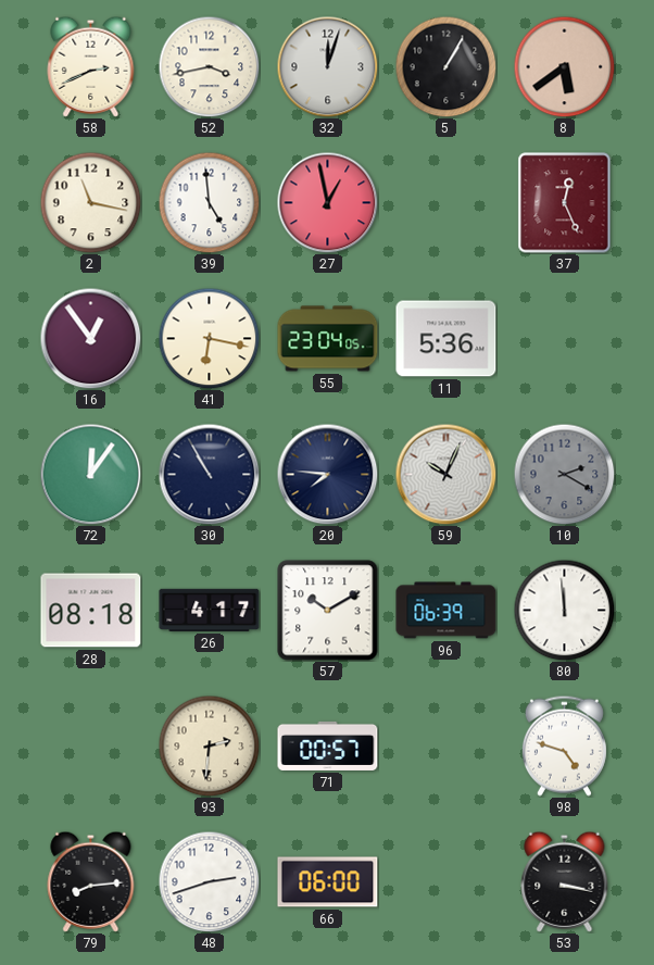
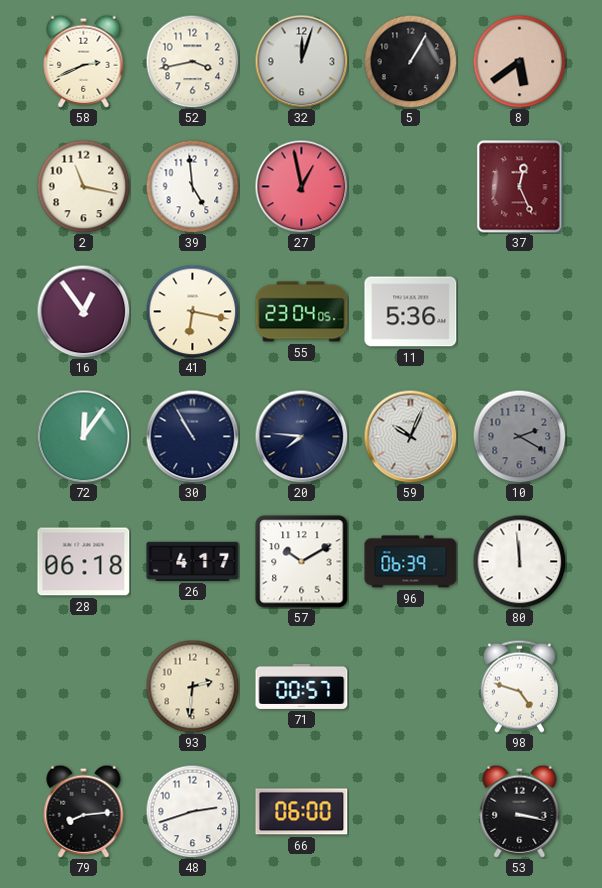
28: 08:18 -> 06:18 (84, 562)
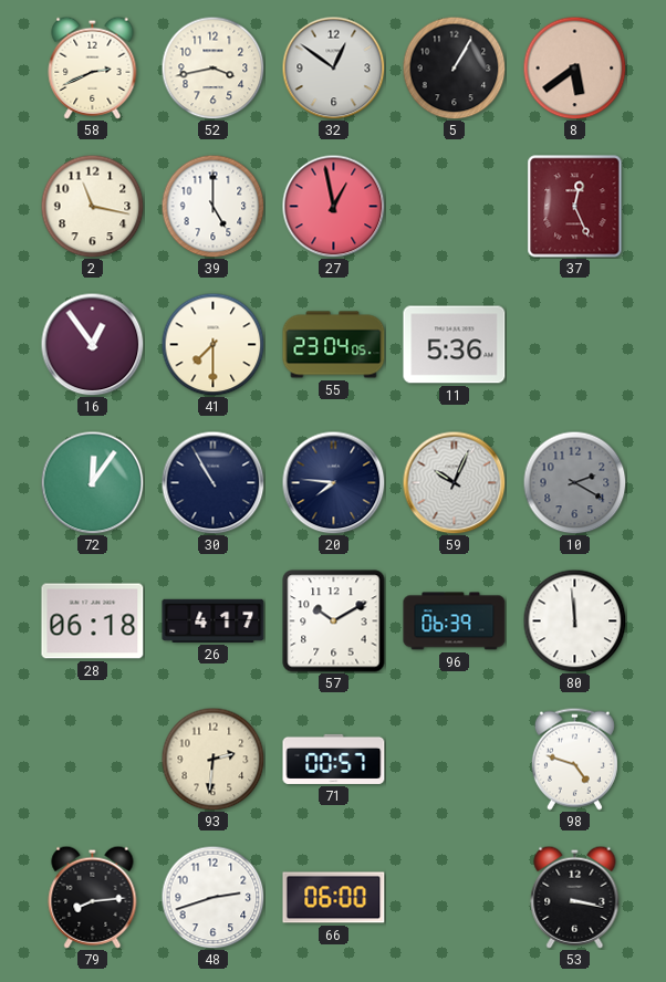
32: 12:03 -> 12:51 (333, 67)
39: 4:59 -> 5:00 (212, 206)
41: 6:17 -> 7:30 (212, 344)
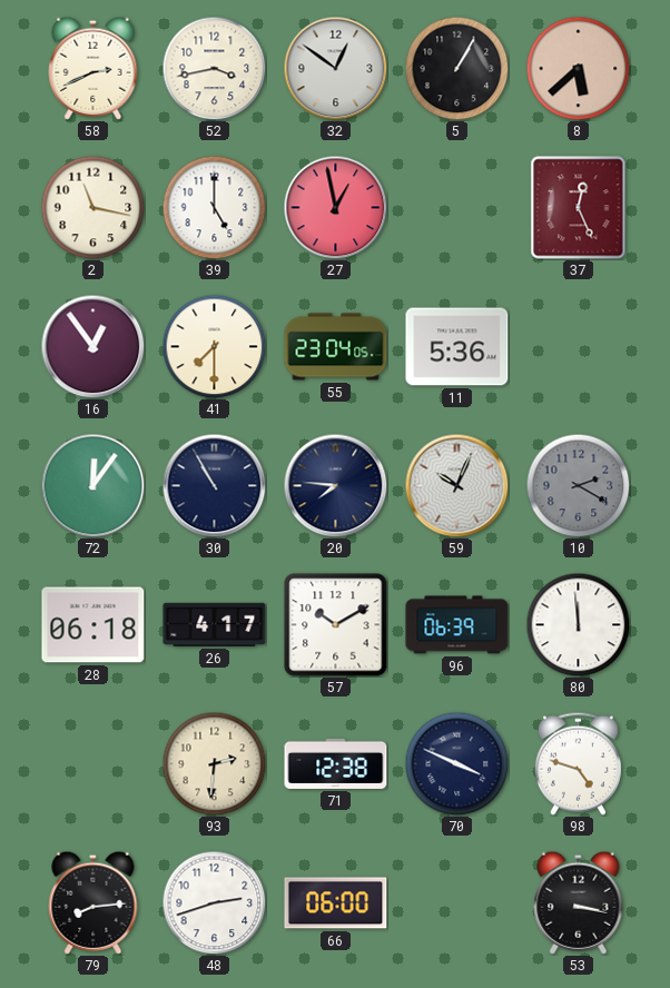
8: 5:39 -> 5:38 (578, 68)
71: 00:57 -> 12:38 (336, 763)
70: none -> 3:49 (456, 763)
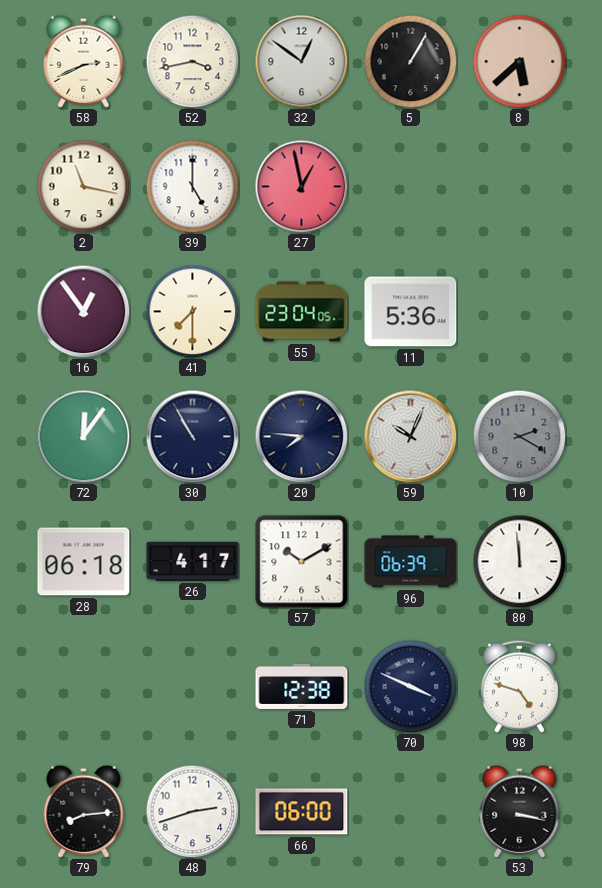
37: 12:26 -> none (579, 208)
93: 2:31 -> none (214, 763)
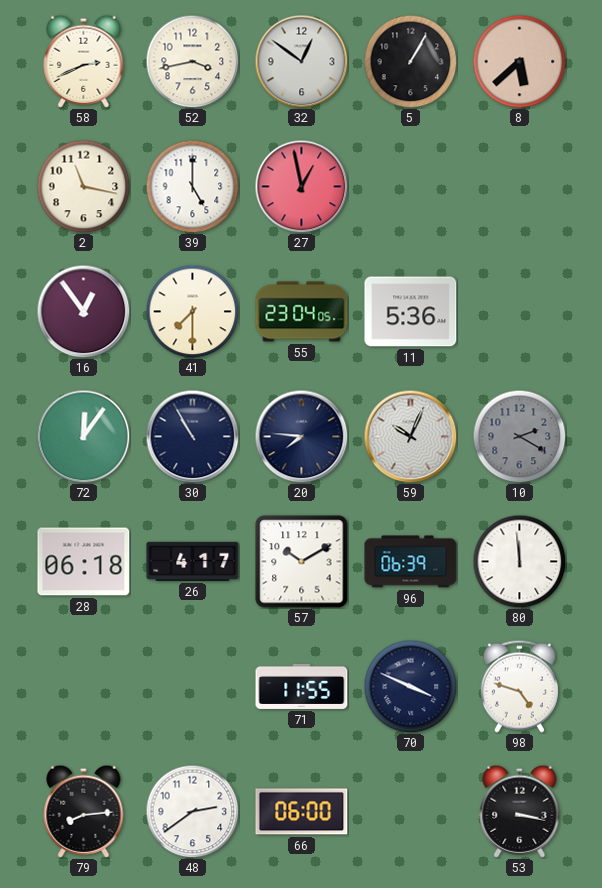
71: 12:38 -> 11:55 (302, 686)
48: 2:42 -> 2:39 (192, 811)
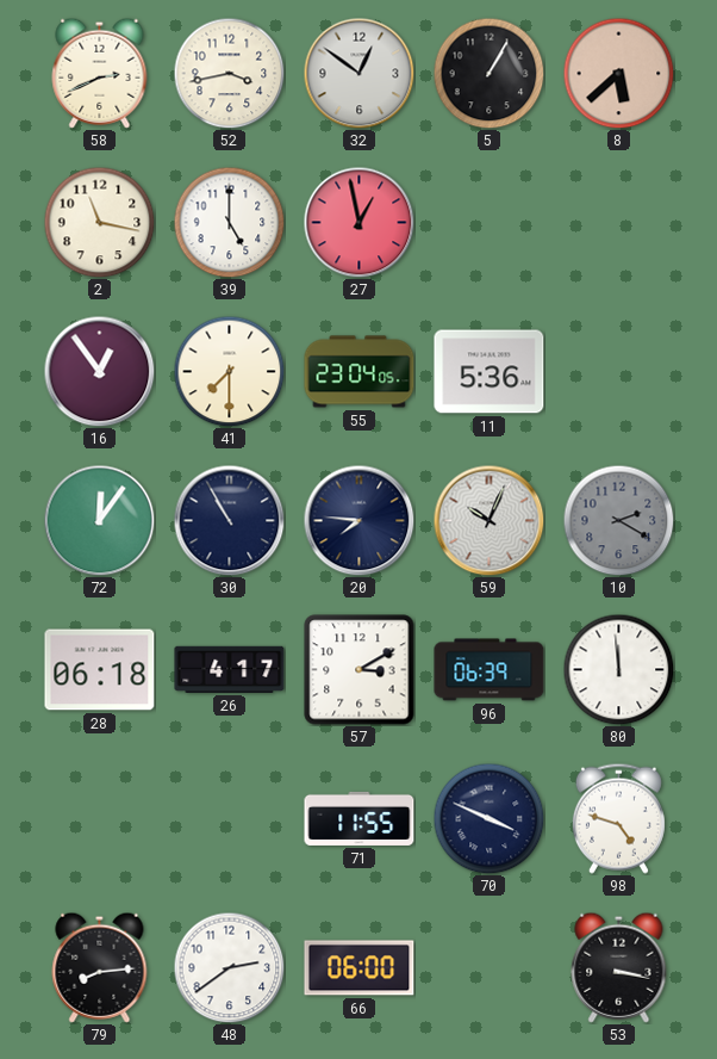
57: 10:10 -> 3:10 (360, 670)
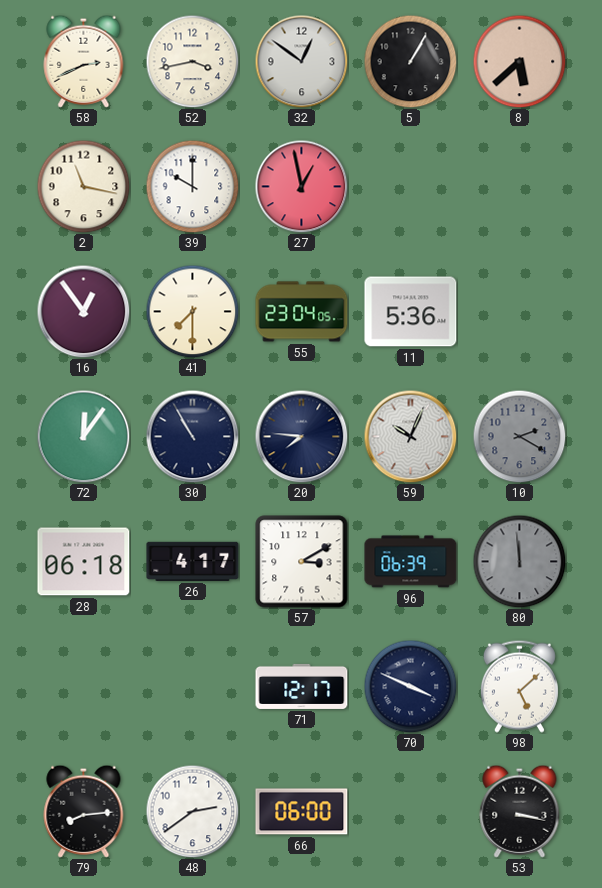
39: 5:00 -> 10:00 (192, 186)
80 dial: white -> grey (519, 561)
71: 11:55 -> 12:17 (302, 686)
98: 4:48 -> 5:08 (519, 686)
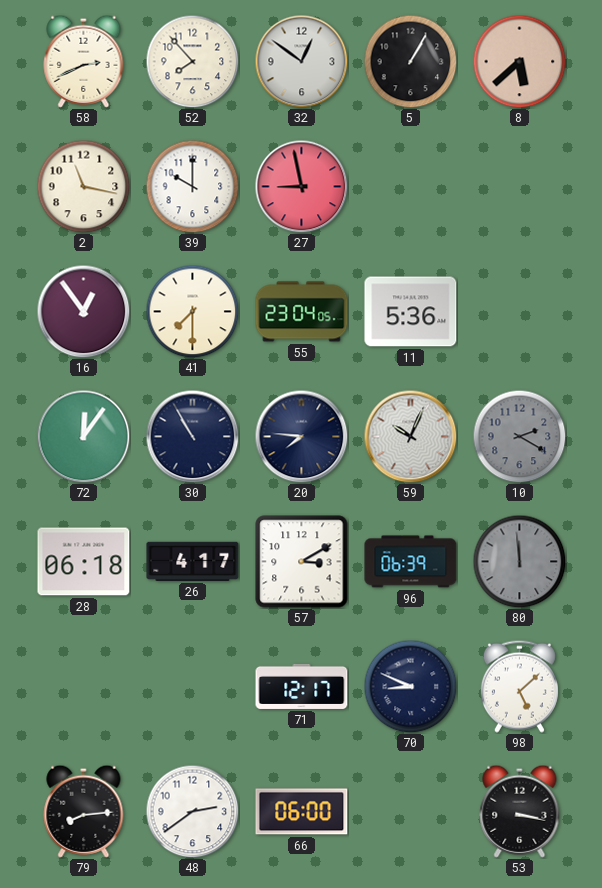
52: 3:43 -> 7:53 (192, 61)
27: 12:58 -> 8:58 (301, 186)
70: 3:49 -> 8:49 (410, 686)
